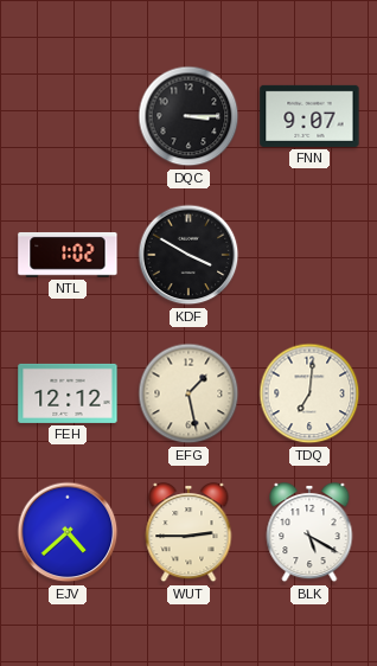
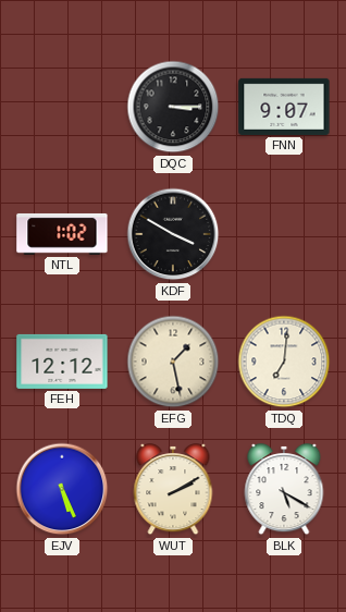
EJV: 4:38 -> 5:26 (62, 489)
WUT: 2:45 -> 2:10 (173, 490)
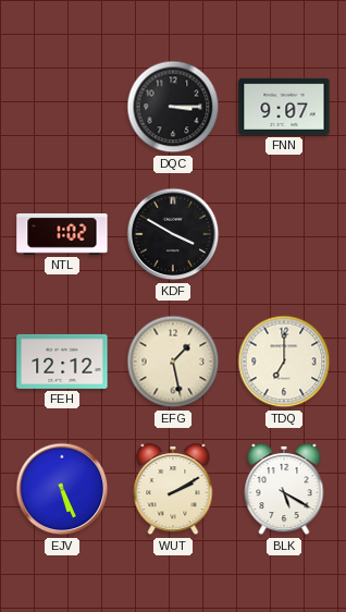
TDQ: 7:01 -> 7:00 (284, 362)
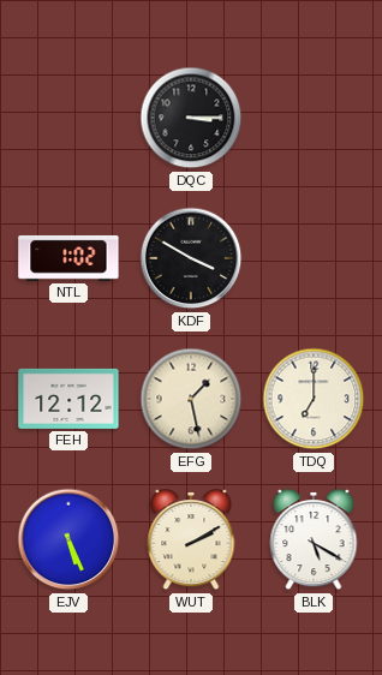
FNN: 9:07 -> none (284, 107)
